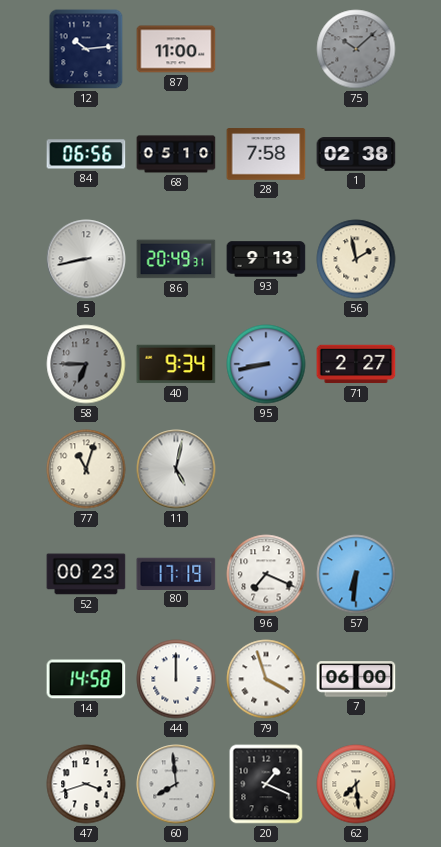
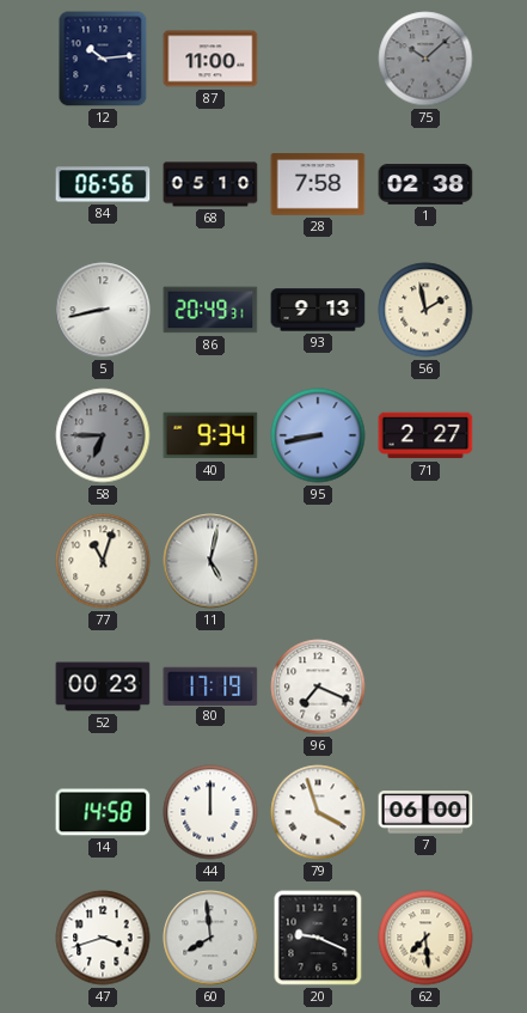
57: 6:31 -> none (356, 574)
20: 1:19 -> 9:19 (318, 938)
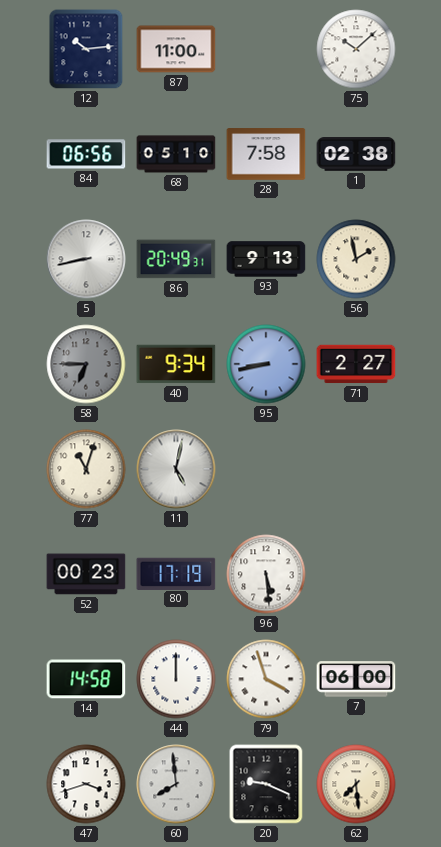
75 dial: grey -> white (356, 49)
96: 7:19 -> 5:29 (266, 574)
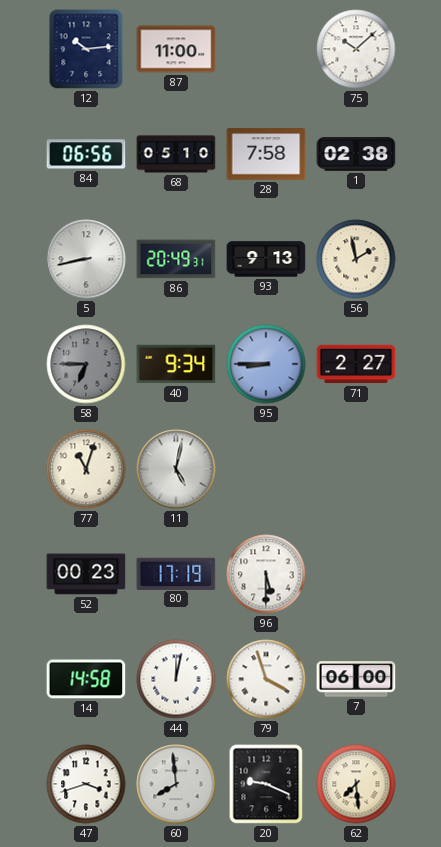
95: 8:43 -> 8:45 (266, 364)
96: 5:29 -> 5:30 (266, 574)
44: 12:00 -> 12:02 (176, 679)
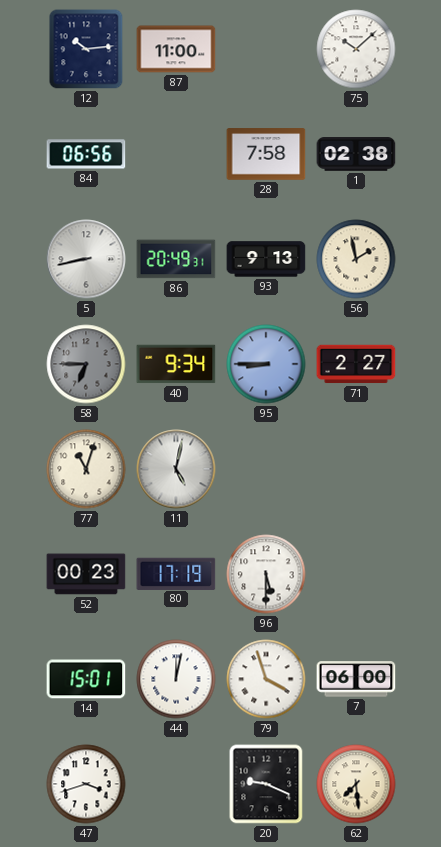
68: 05:10 -> none (176, 154)
14: 14:58 -> 15:01 (86, 679)
60: 7:59 -> none (176, 784)
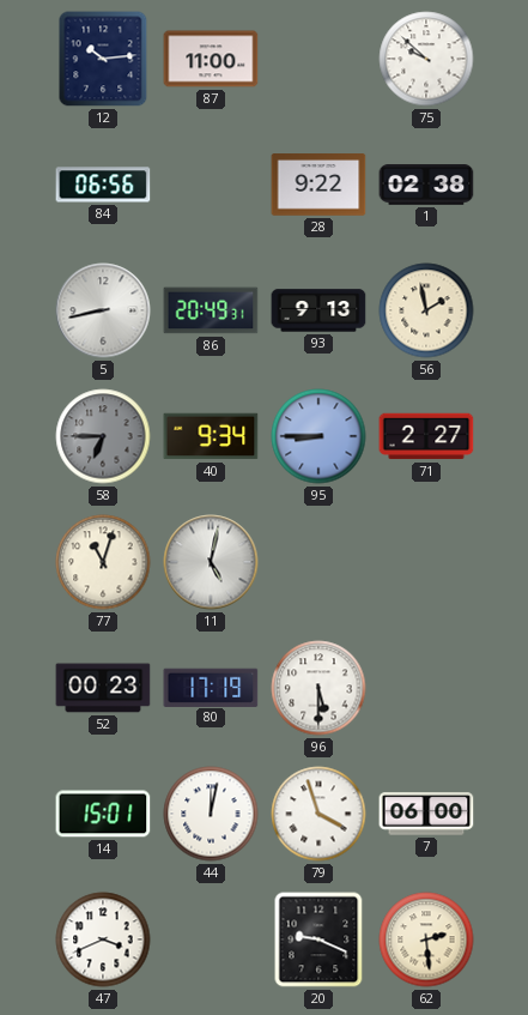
75: 10:08 -> 9:52 (426, 59)
28: 7:58 -> 9:22 (318, 185)
47: 3:42 -> 3:41 (103, 940)
62: 7:29 -> 2:29 (426, 940)
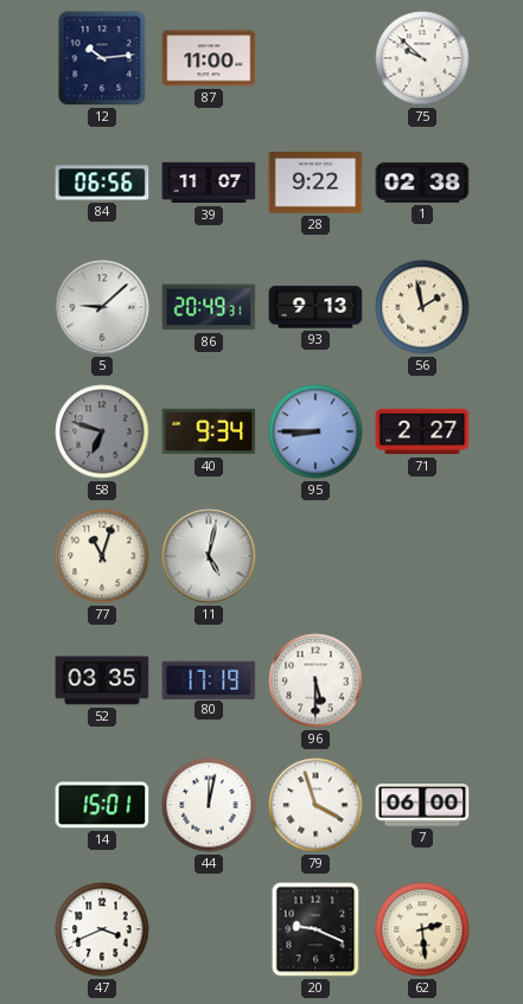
39: none -> 11:07 (209, 183)
5: 8:43 -> 9:08 (102, 307)
58: 6:45 -> 6:48 (102, 431)
52: 00:23 -> 03:35 (102, 680)
